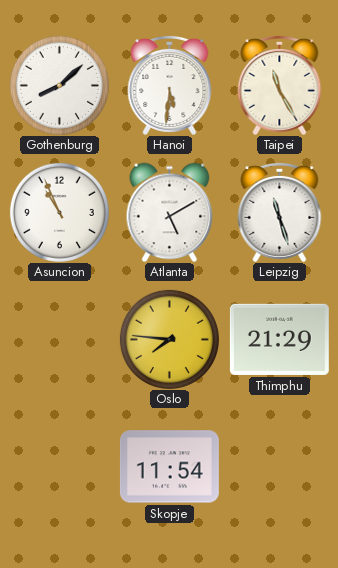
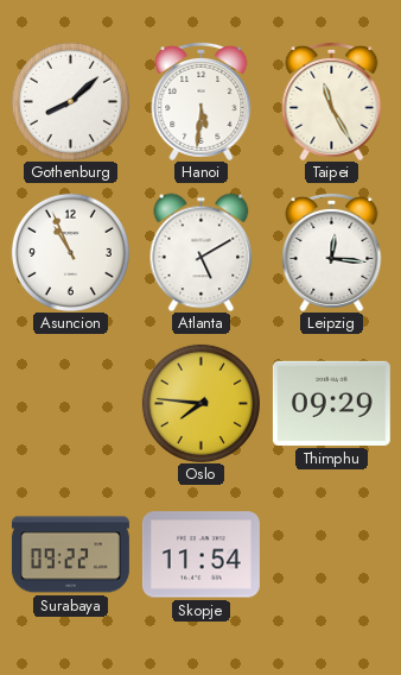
Leipzig: 11:27 -> 12:16 (332, 252)
Thimphu: 21:29 -> 09:29 (331, 403)
Surabaya: none -> 09:22 (70, 555)
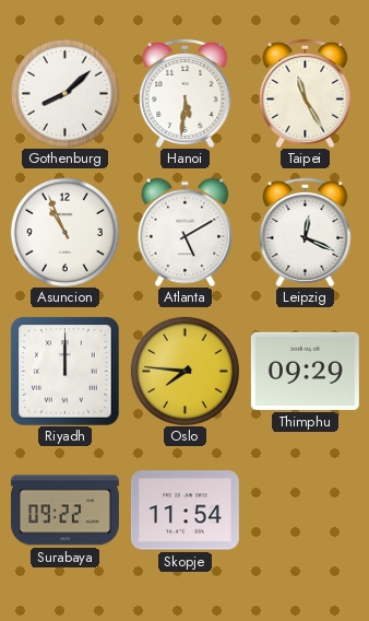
Leipzig: 12:16 -> 12:19 (306, 232)
Riyadh: none -> 12:00 (64, 371)
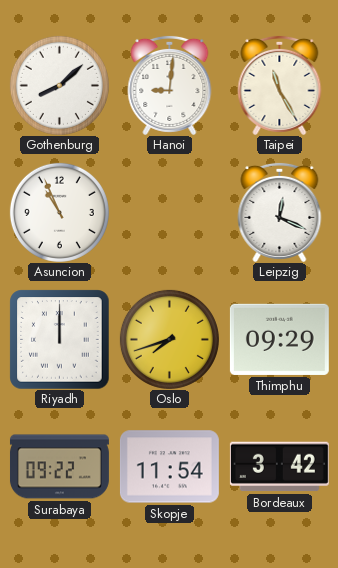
Hanoi: 5:31 -> 9:01 (170, 85)
Atlanta: 5:10 -> none (186, 232)
Oslo: 7:46 -> 7:42 (169, 339)
Bordeaux: none -> 3:42 (279, 467)
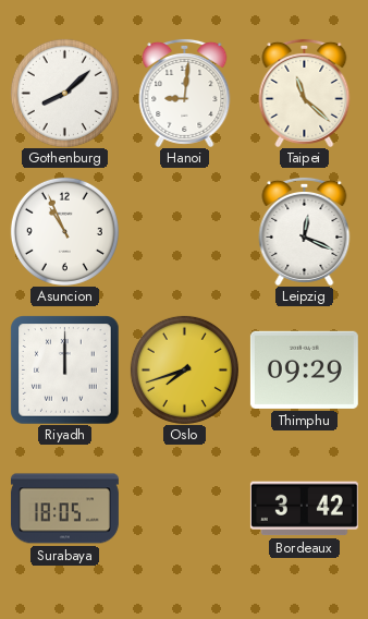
Taipei: 11:25 -> 11:22 (305, 93)
Surabaya: 09:22 -> 18:05 (64, 509)
Skopje: 11:54 -> none (169, 467)
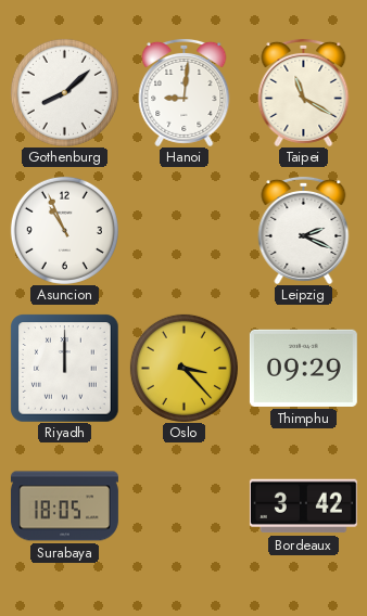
Taipei: 11:22 -> 11:20 (304, 92)
Leipzig: 12:19 -> 2:19 (304, 230)
Oslo: 7:42 -> 3:23 (184, 368)
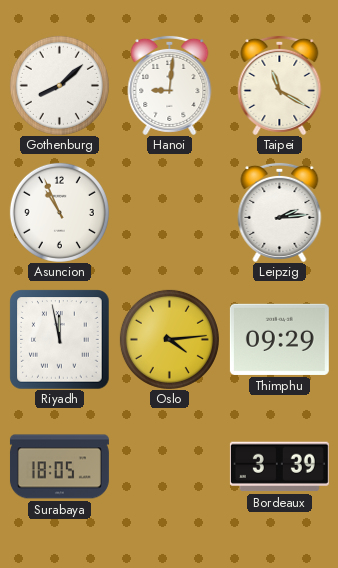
Leipzig: 2:19 -> 2:14 (280, 212)
Riyadh: 12:00 -> 11:58 (59, 339)
Oslo: 3:23 -> 4:14 (169, 339)
Bordeaux: 3:42 -> 3:39 (279, 467)
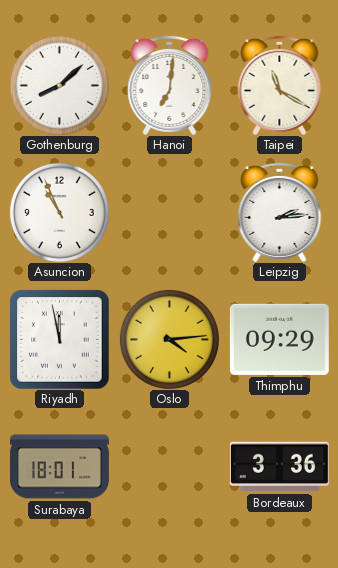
Hanoi: 9:01 -> 7:01 (170, 85)
Surabaya: 18:05 -> 18:01 (59, 467)
Bordeaux: 3:39 -> 3:36 (279, 467)
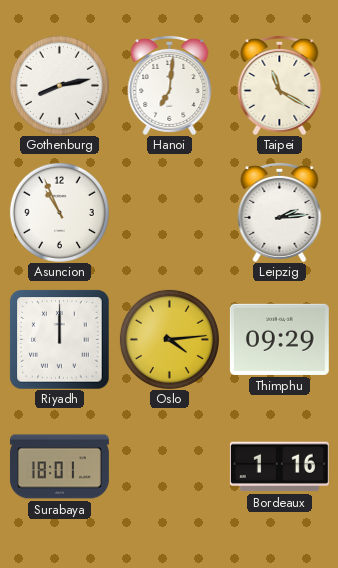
Gothenburg: 8:08 -> 8:13 (59, 85)
Riyadh: 11:58 -> 12:00 (59, 339)
Bordeaux: 3:36 -> 1:16 (279, 467)
